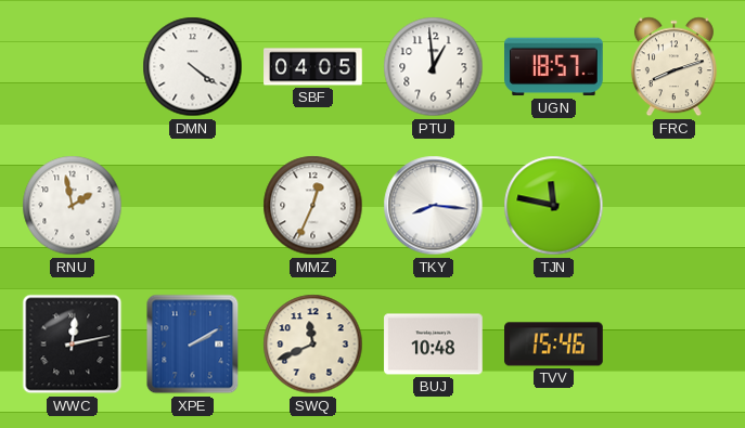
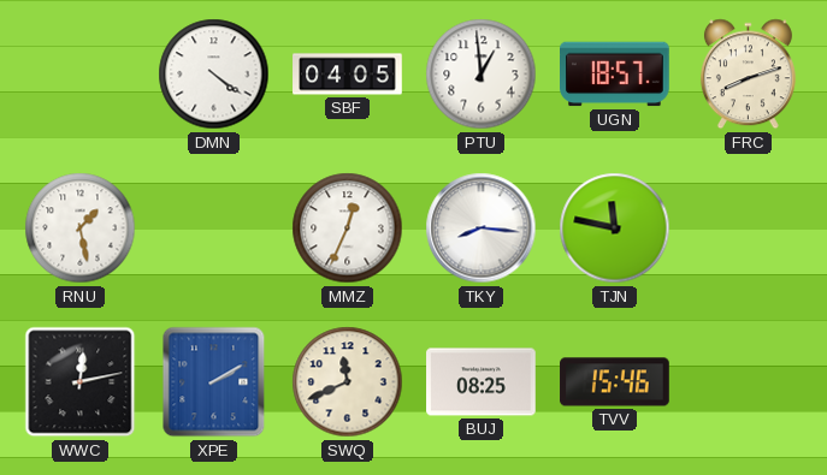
RNU: 1:58 -> 1:28 (81, 228)
BUJ: 10:48 -> 08:25 (482, 382)
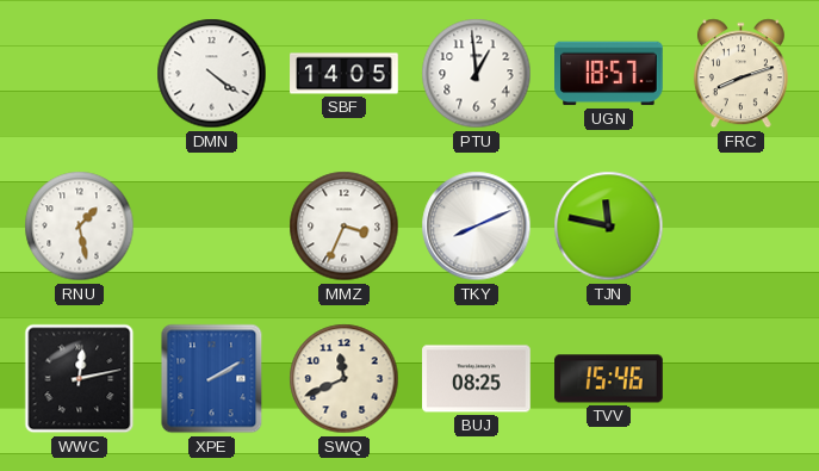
SBF: 04:05 -> 14:05 (345, 74)
MMZ: 12:34 -> 3:34 (345, 227)
TKY: 8:16 -> 8:11 (477, 227)
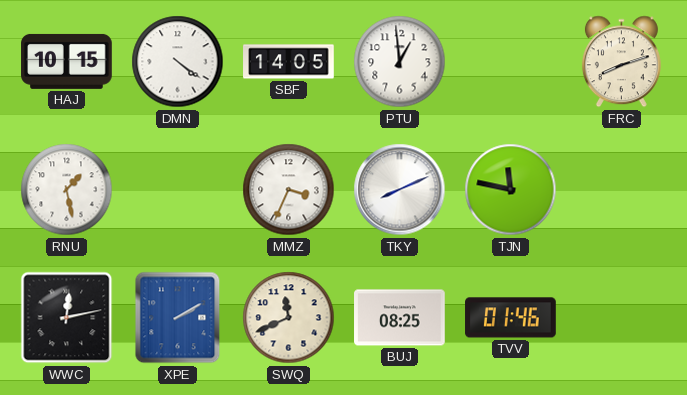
HAJ: none -> 10:15 (67, 61)
UGN: 18:57 -> none (609, 74)
TVV: 15:46 -> 01:46 (511, 318)
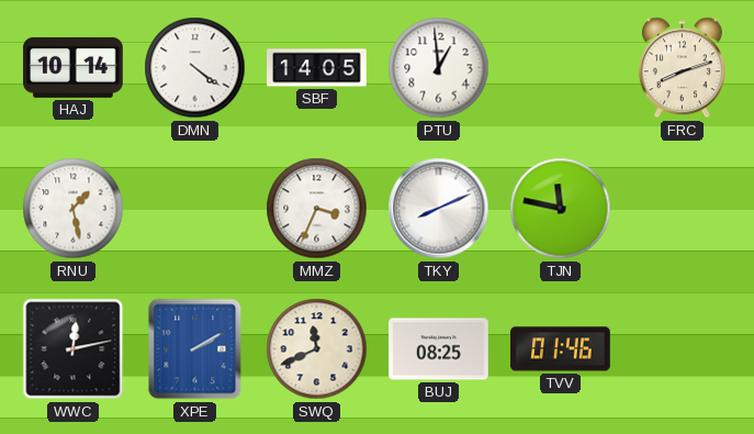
HAJ: 10:15 -> 10:14 (74, 67)
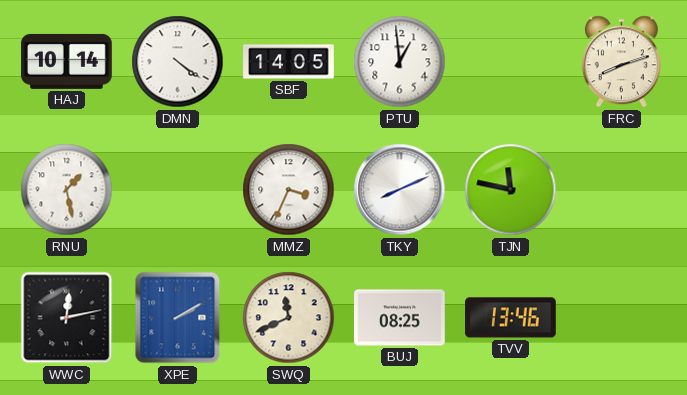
TVV: 01:46 -> 13:46 (511, 318)
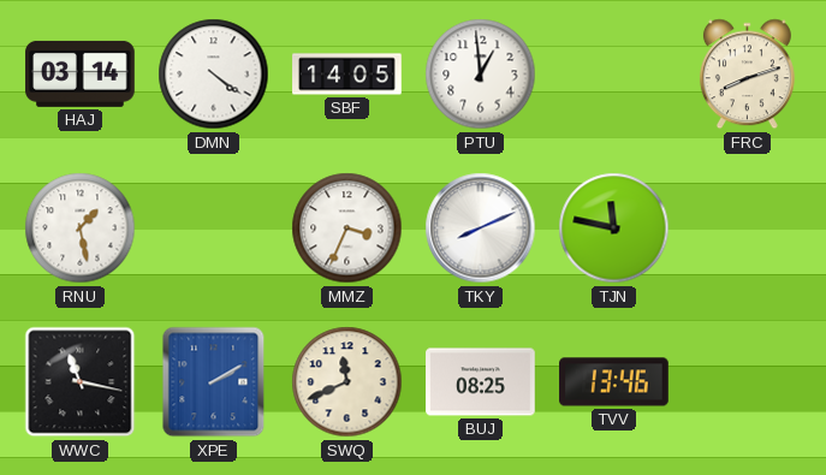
HAJ: 10:14 -> 03:14 (81, 73)
WWC: 12:13 -> 11:17 (81, 382)
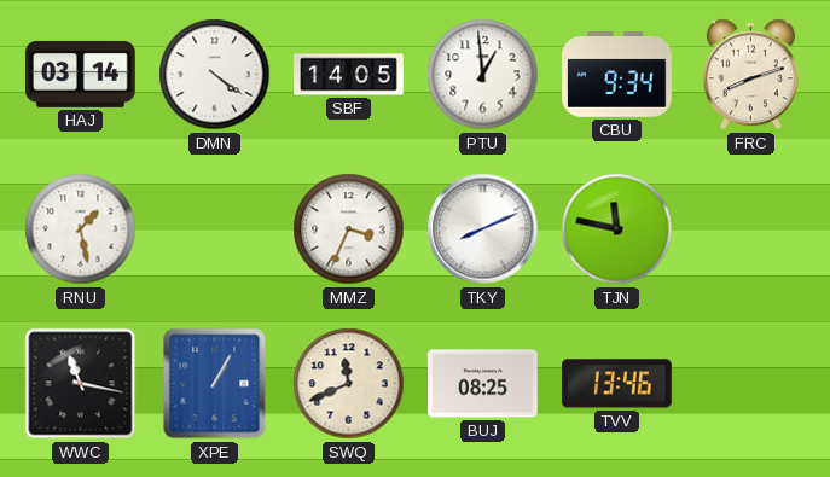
CBU: none -> 9:34 (617, 75)
XPE: 2:10 -> 1:05 (215, 384)
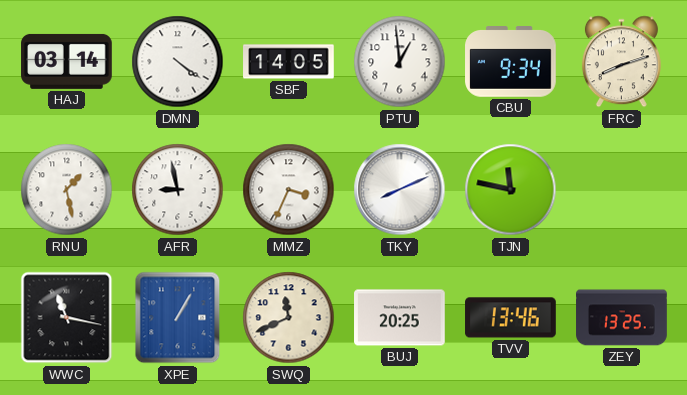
AFR: none -> 8:58 (178, 190)
BUJ: 08:25 -> 20:25 (400, 318)
ZEY: none -> 13:25 (622, 318)
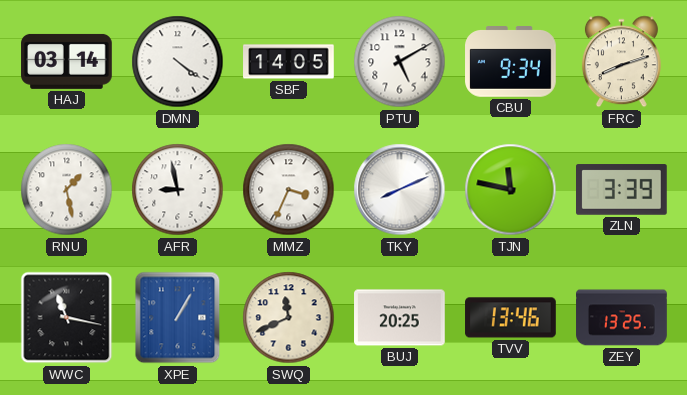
PTU: 12:59 -> 5:10 (400, 62)
ZLN: none -> 3:39 (622, 190)
